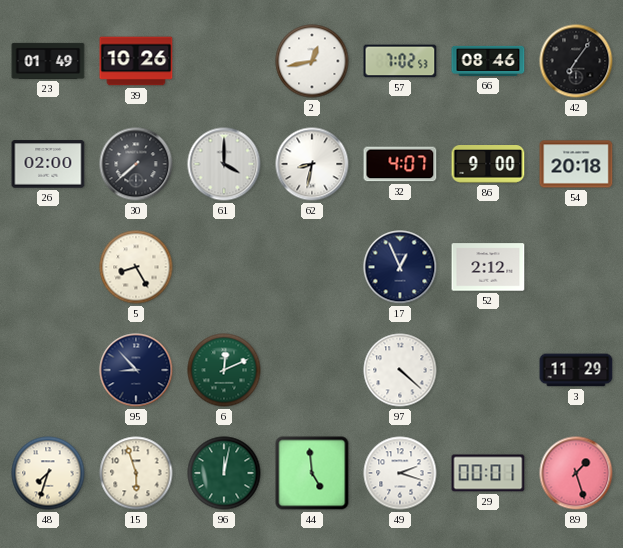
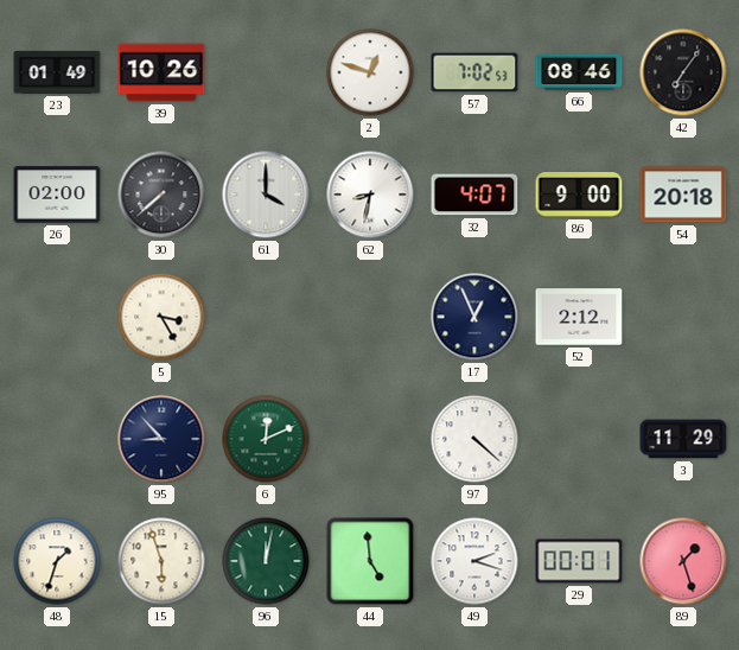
2: 12:43 -> 12:48 (370, 72)
5: 8:25 -> 3:25 (161, 317)
48: 7:33 -> 1:33 (57, 561)
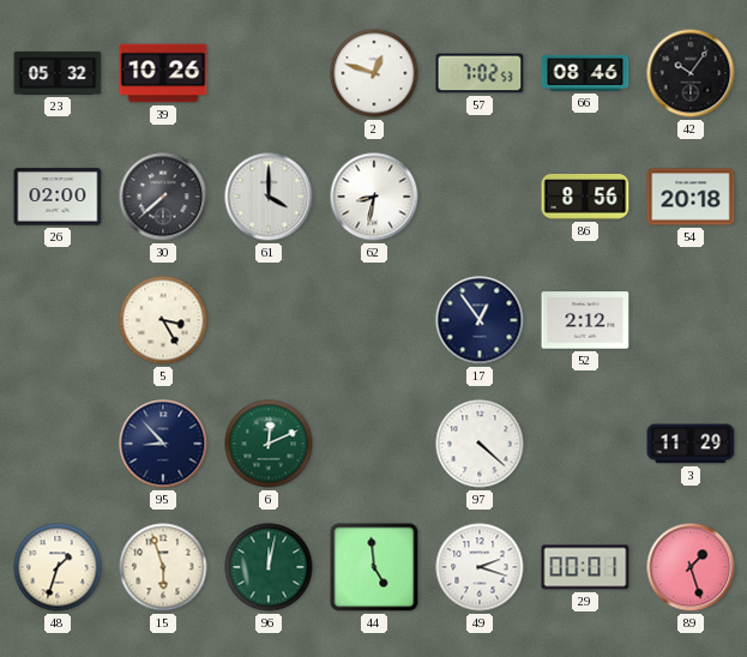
23: 01:49 -> 05:32 (58, 73)
42: 7:06 -> 10:06 (691, 73)
32: 4:07 -> none (474, 195)
86: 9:00 -> 8:56 (585, 198)
17: 12:56 -> 12:54 (480, 320)
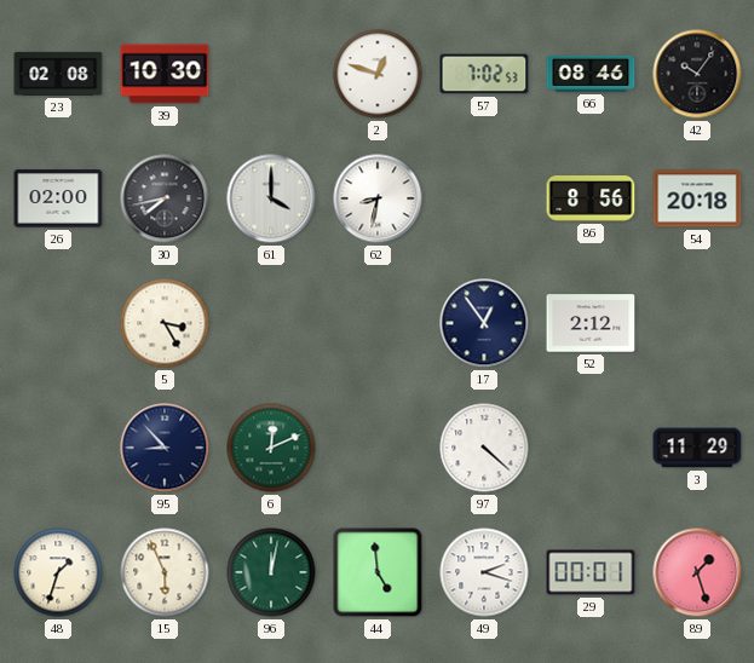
23: 05:32 -> 02:08 (58, 74)
39: 10:26 -> 10:30 (165, 74)
30: 7:38 -> 7:43 (165, 198)
15: 5:57 -> 5:56 (165, 572)
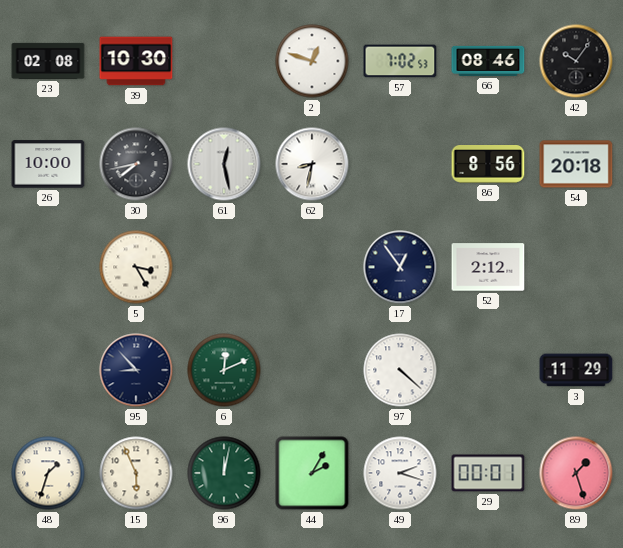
26: 02:00 -> 10:00 (48, 164)
61: 4:00 -> 12:28 (224, 164)
44: 4:59 -> 2:05 (312, 473)
